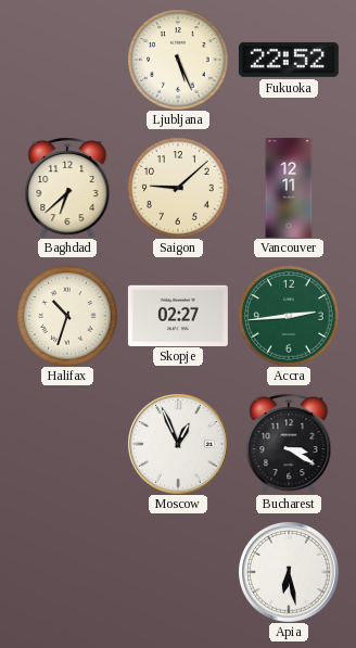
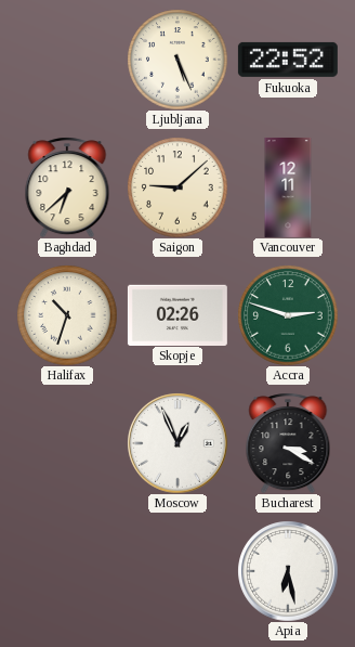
Skopje: 02:27 -> 02:26 (177, 314)
Accra: 2:44 -> 2:48 (288, 315)
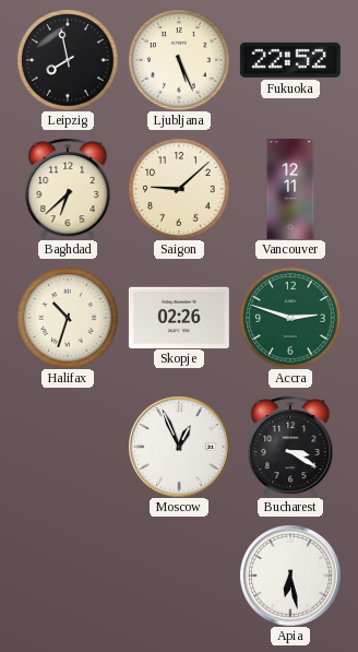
Leipzig: none -> 7:58 (68, 60)
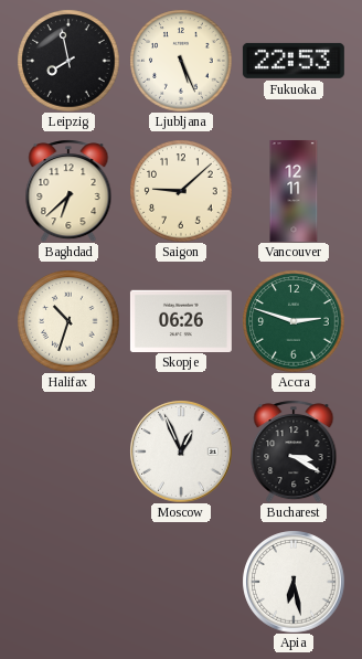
Fukuoka: 22:52 -> 22:53 (294, 61)
Skopje: 02:26 -> 06:26 (181, 320)
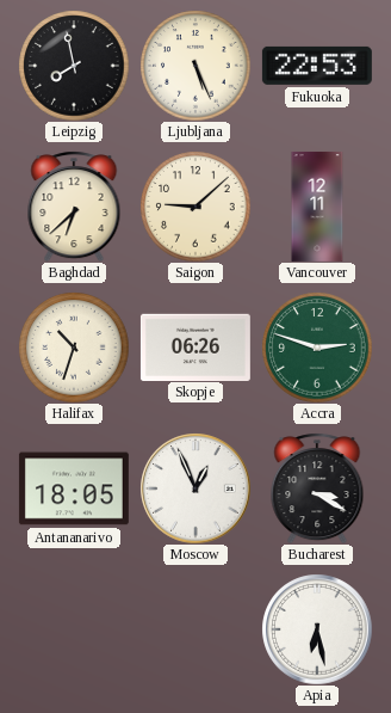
Antananarivo: none -> 18:05 (74, 488)
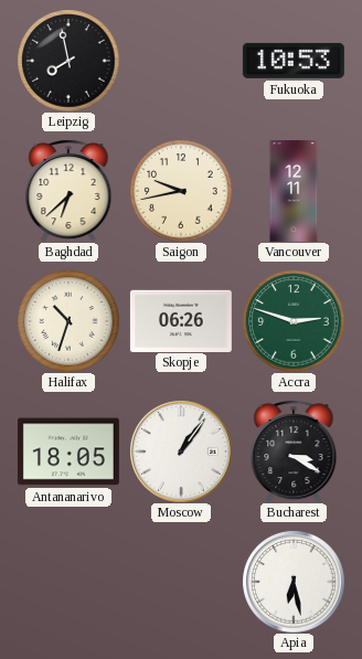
Ljubljana: 5:26 -> none (195, 66)
Fukuoka: 22:53 -> 10:53 (294, 61)
Saigon: 9:08 -> 9:43 (181, 191)
Moscow: 12:56 -> 1:06 (181, 451)
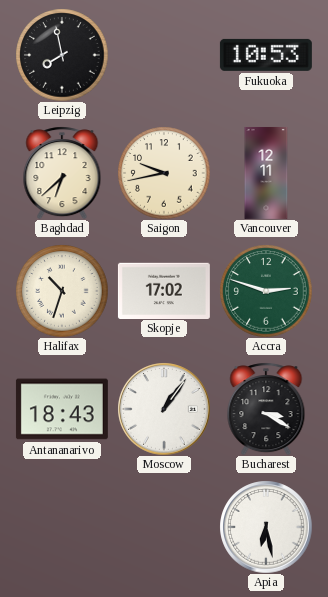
Skopje: 06:26 -> 17:02 (164, 290)
Antananarivo: 18:05 -> 18:43 (62, 409)
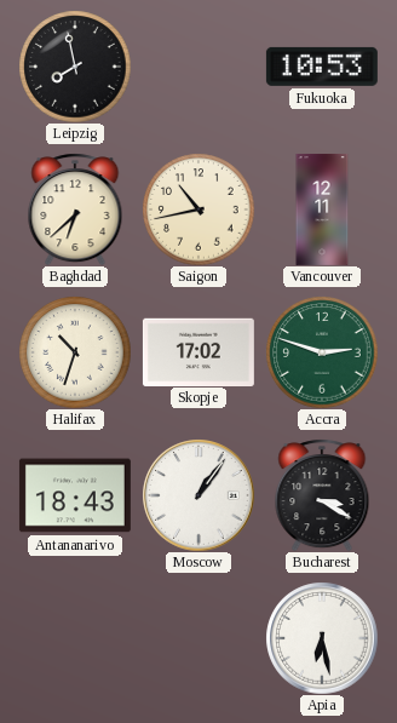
Saigon: 9:43 -> 10:43 (198, 210)
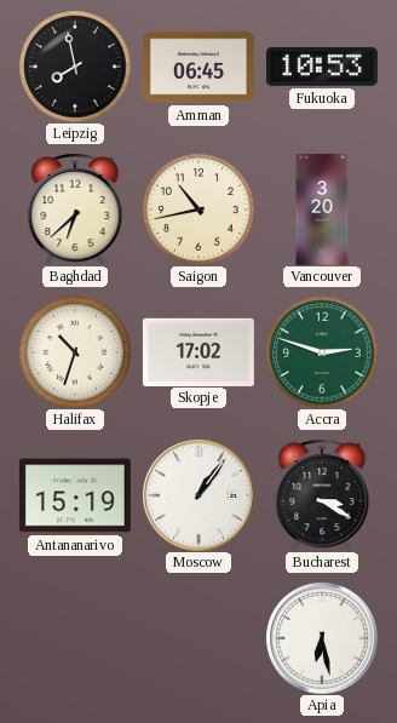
Amman: none -> 06:45 (198, 67)
Vancouver: 12:11 -> 3:20 (322, 210)
Antananarivo: 18:43 -> 15:19 (75, 495)
